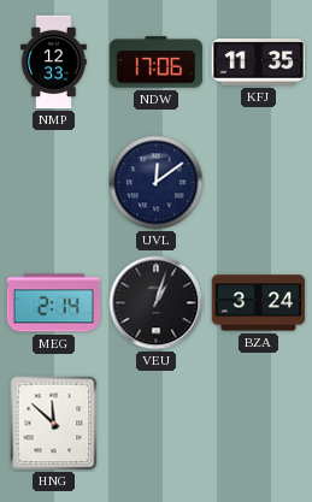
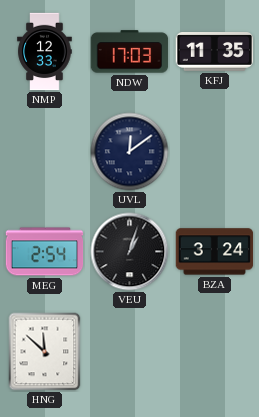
NDW: 17:06 -> 17:03 (130, 52)
MEG: 2:14 -> 2:54 (45, 252)
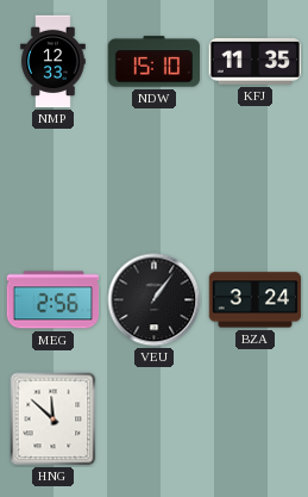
NDW: 17:03 -> 15:10 (155, 62)
UVL: 12:09 -> none (130, 152)
MEG: 2:54 -> 2:56 (54, 300)
VEU: 1:03 -> 1:06 (155, 300)
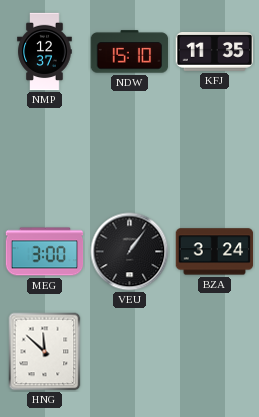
NMP: 12:33 -> 12:37 (45, 52)
MEG: 2:56 -> 3:00 (45, 252)
